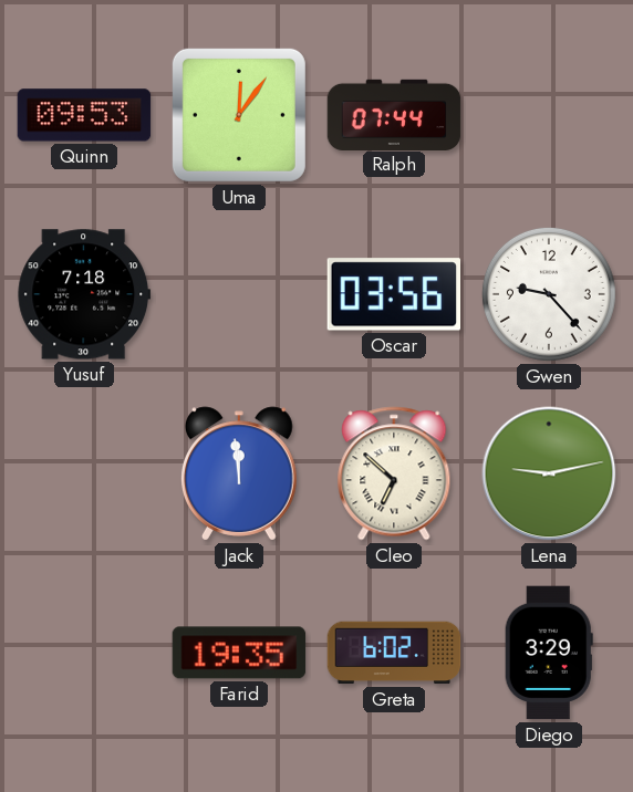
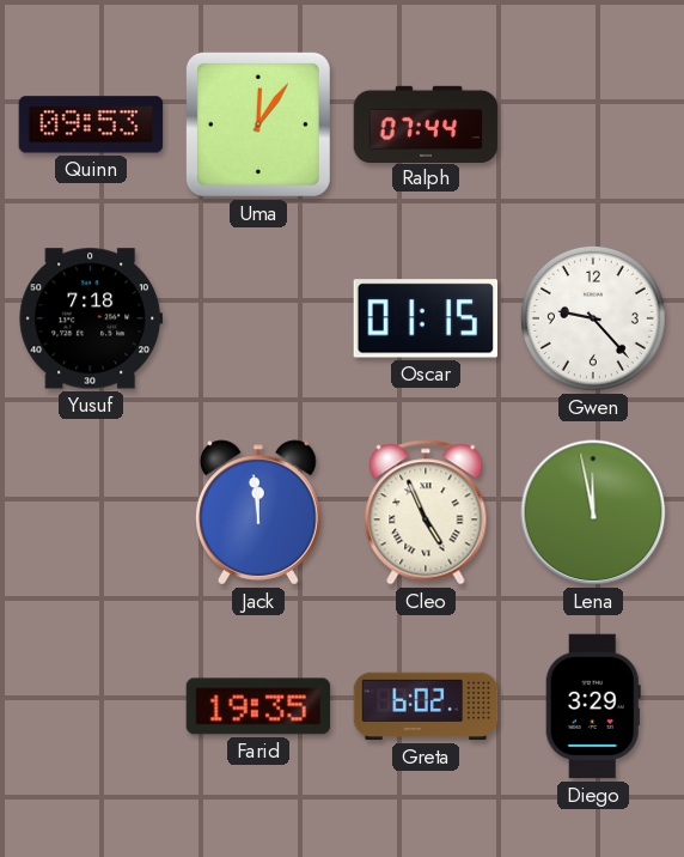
Oscar: 03:56 -> 01:15 (425, 318)
Cleo: 6:52 -> 4:56 (426, 512)
Lena: 9:13 -> 11:58 (593, 512)
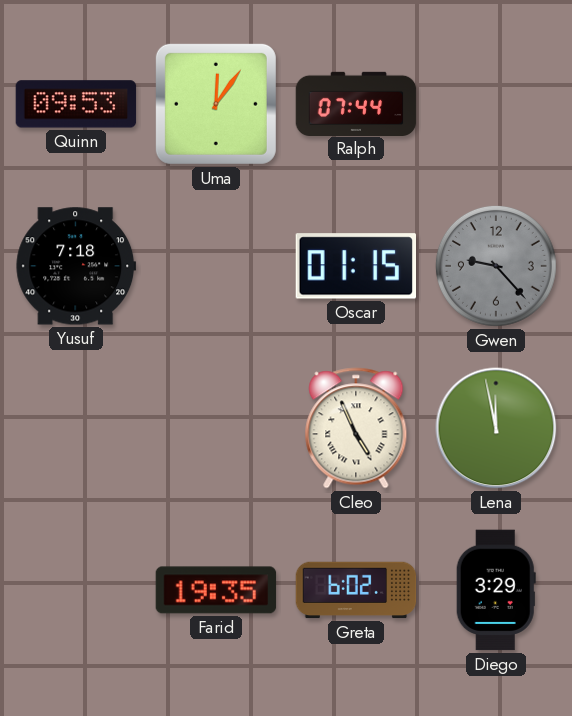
Gwen dial: white -> grey (496, 266)
Jack: 11:59 -> none (258, 512)
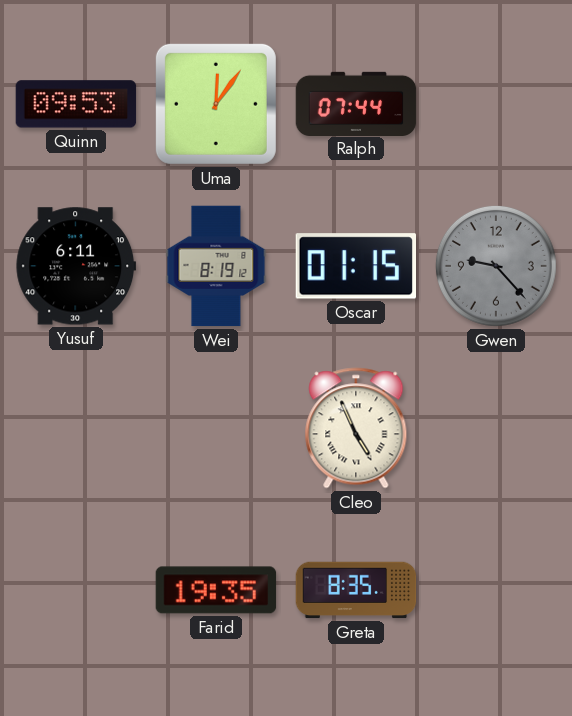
Yusuf: 7:18 -> 6:11 (76, 266)
Wei: none -> 8:19 (216, 266)
Lena: 11:58 -> none (496, 428)
Greta: 6:02 -> 8:35 (356, 590)
Diego: 3:29 -> none (496, 590)
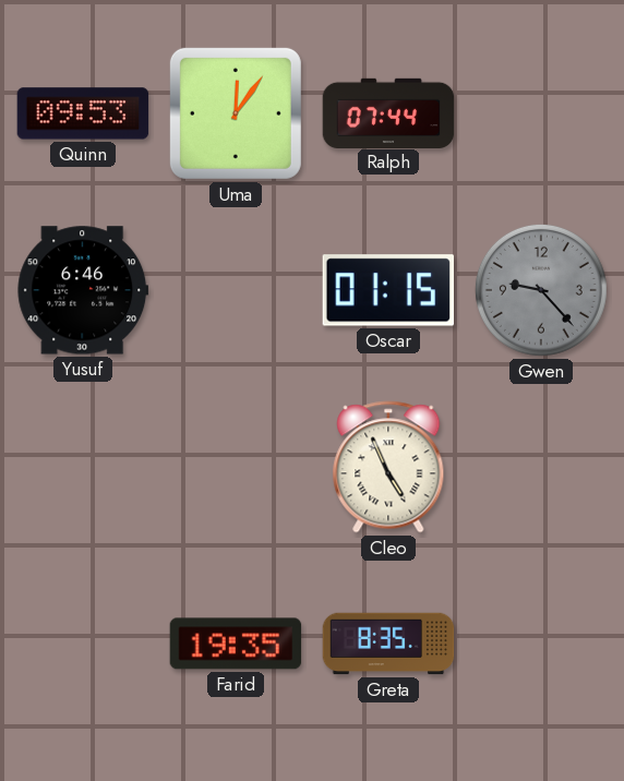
Yusuf: 6:11 -> 6:46 (83, 290)
Wei: 8:19 -> none (216, 266)
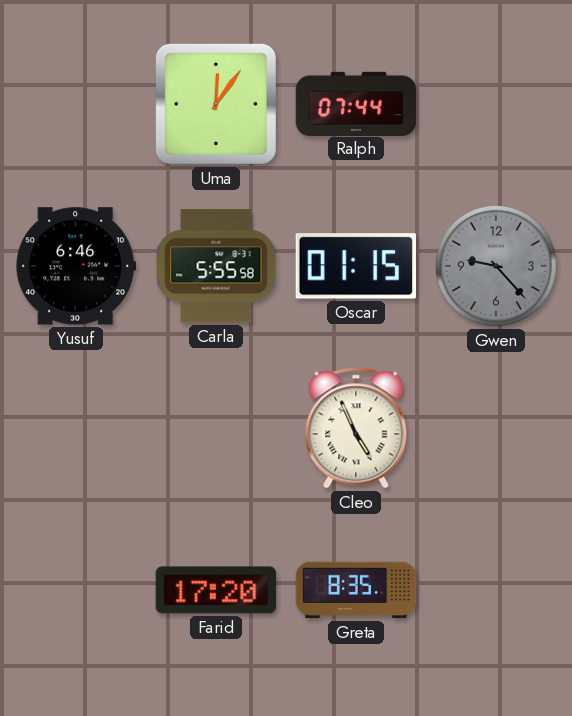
Quinn: 09:53 -> none (83, 113)
Carla: none -> 5:55 (216, 266)
Farid: 19:35 -> 17:20 (216, 590)
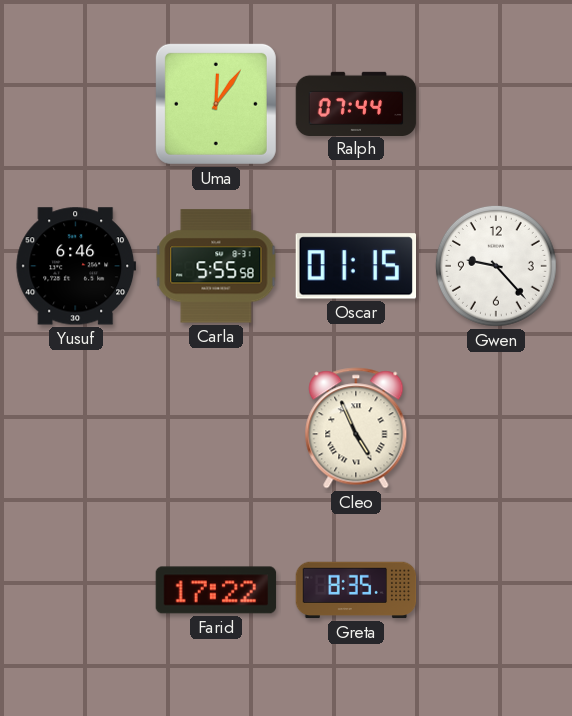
Gwen dial: grey -> white (496, 266)
Farid: 17:20 -> 17:22 (216, 590)
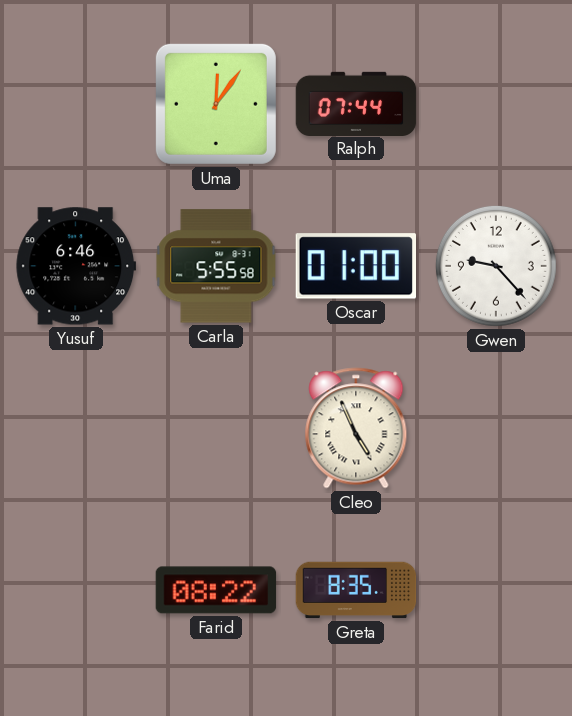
Oscar: 01:15 -> 01:00 (355, 266)
Farid: 17:22 -> 08:22 (216, 590)
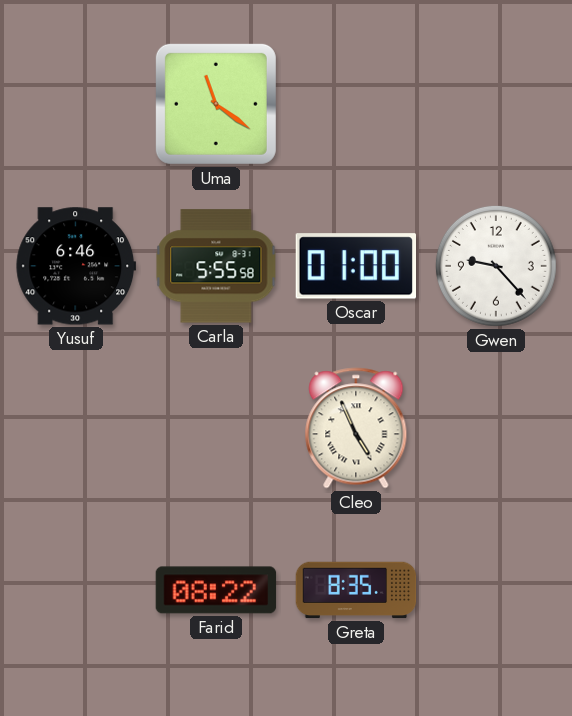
Uma: 12:06 -> 11:21 (216, 104)
Ralph: 07:44 -> none (356, 103)
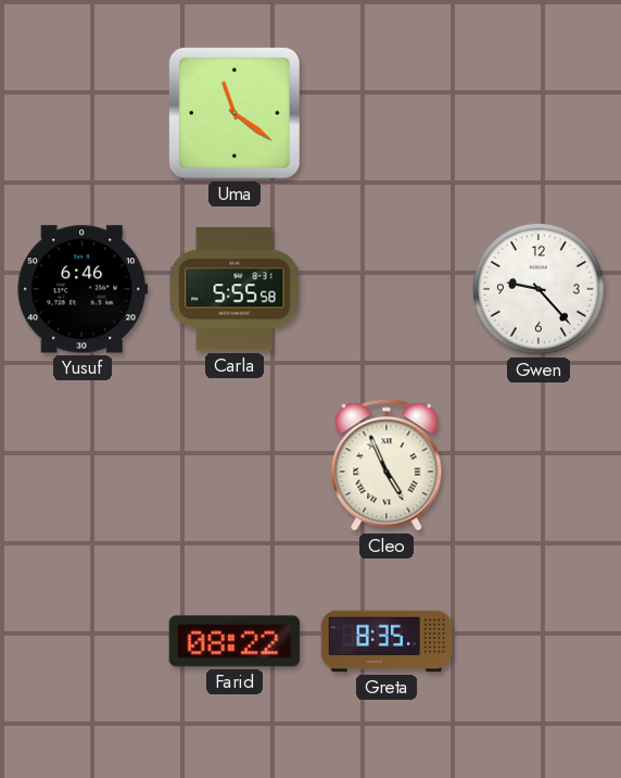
Oscar: 01:00 -> none (355, 266)
